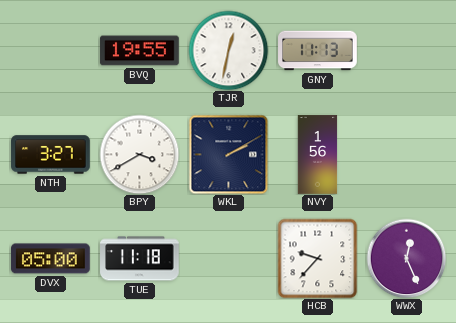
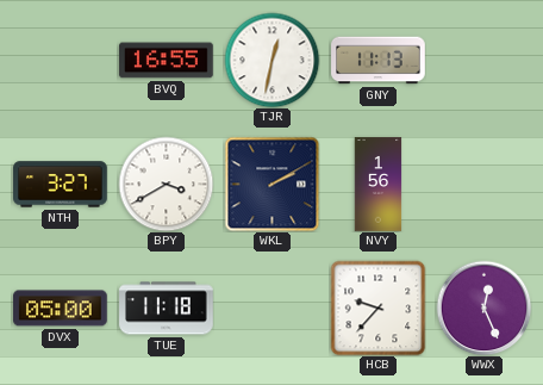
BVQ: 19:55 -> 16:55 (167, 61)
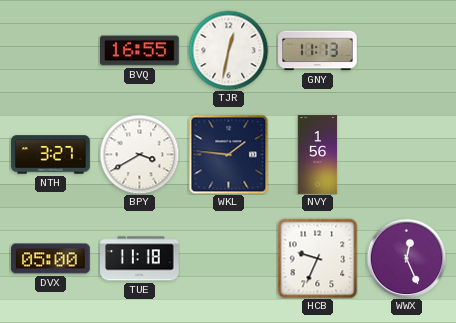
WKL: 2:10 -> 1:46 (228, 154)
HCB: 9:37 -> 9:34 (317, 258)
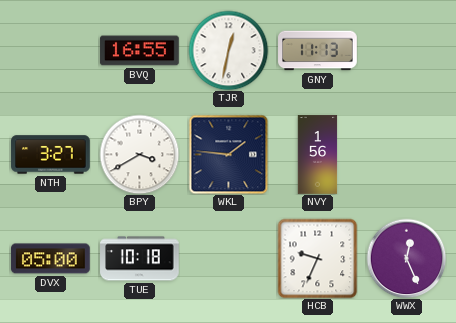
TUE: 11:18 -> 10:18 (140, 259)
